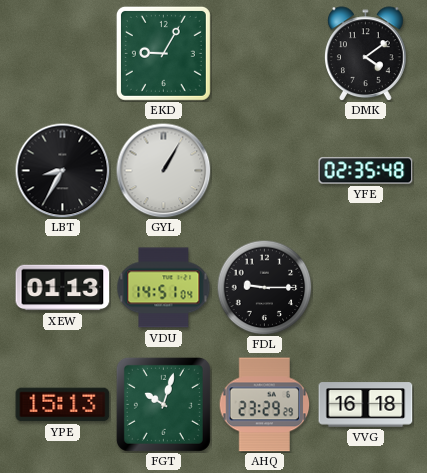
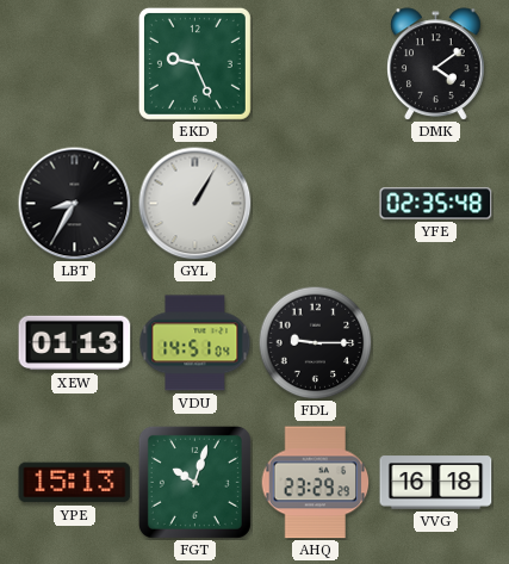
EKD: 9:05 -> 9:26 (194, 63)
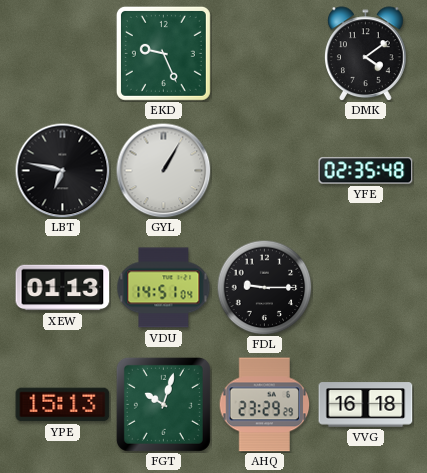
LBT: 8:35 -> 6:47 (62, 170)
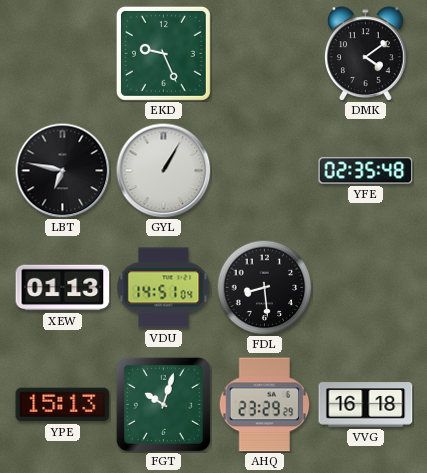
FDL: 9:15 -> 8:29 (264, 287)
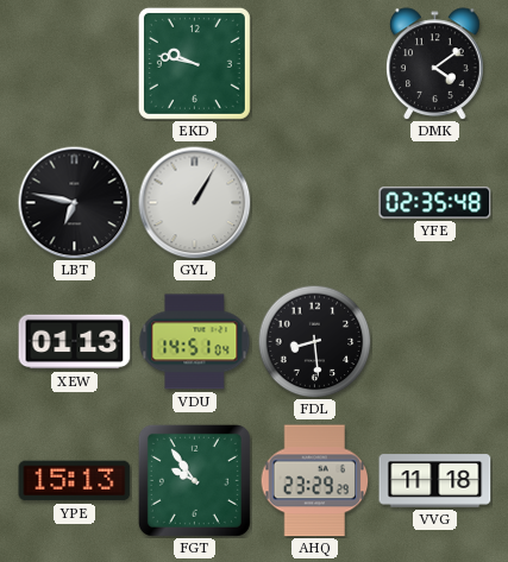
EKD: 9:26 -> 9:47 (194, 63)
FGT: 10:03 -> 9:54 (194, 480)
VVG: 16:18 -> 11:18 (435, 481)
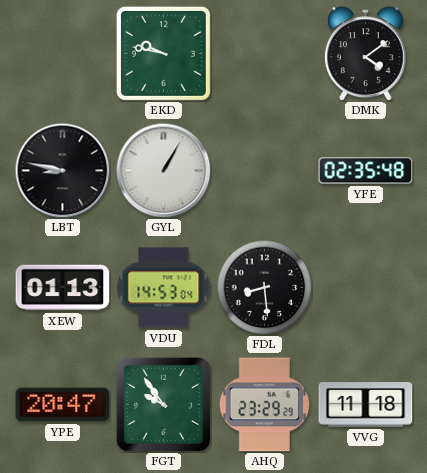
LBT: 6:47 -> 8:47 (62, 170)
VDU: 14:51 -> 14:53 (164, 288)
YPE: 15:13 -> 20:47 (63, 405)
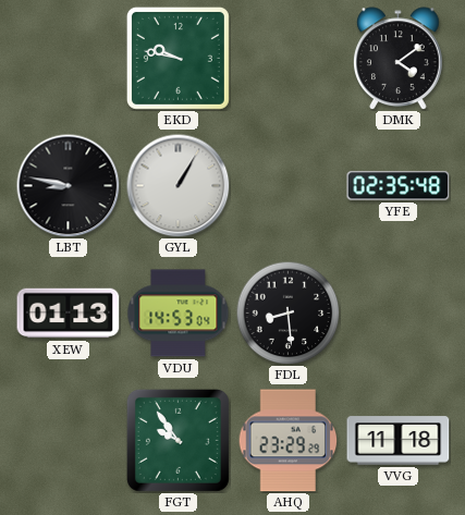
YPE: 20:47 -> none (63, 405)
